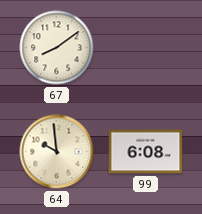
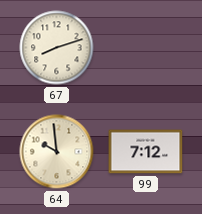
67: 8:09 -> 8:12 (57, 48)
99: 6:08 -> 7:12 (146, 152)
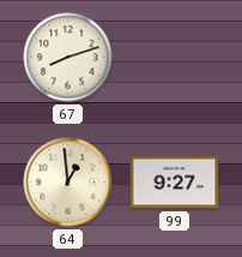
64: 9:59 -> 12:59 (68, 183)
99: 7:12 -> 9:27 (175, 183)
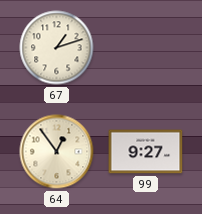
67: 8:12 -> 1:12 (57, 48)
64: 12:59 -> 12:54 (57, 152)
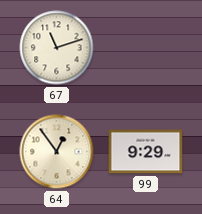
67: 1:12 -> 11:12 (57, 48)
99: 9:27 -> 9:29 (146, 152)
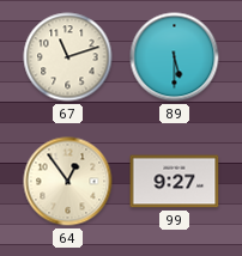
89: none -> 5:30 (175, 57)
99: 9:29 -> 9:27 (175, 182)
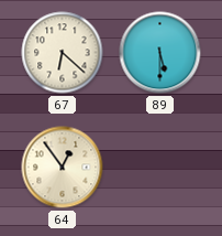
67: 11:12 -> 6:22 (63, 53)
99: 9:27 -> none (175, 182)
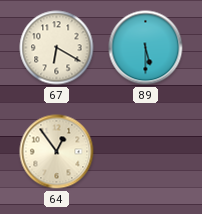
67: 6:22 -> 6:20 (57, 48)
